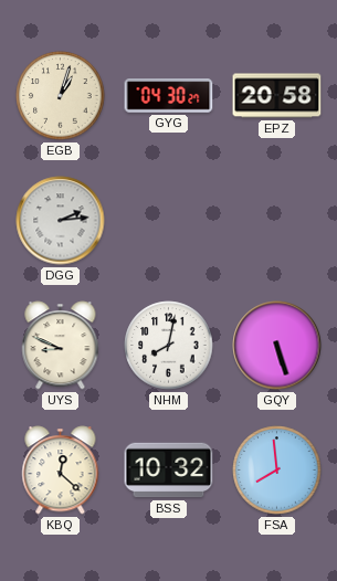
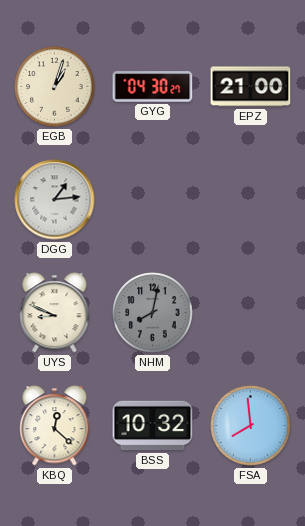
EPZ: 20:58 -> 21:00 (251, 87)
DGG: 2:14 -> 1:14 (55, 200)
NHM dial: white -> grey (153, 313)
GQY: 5:27 -> none (277, 346)
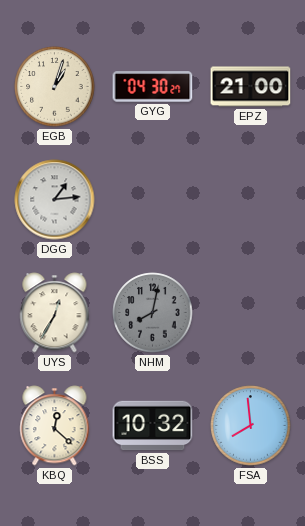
UYS: 8:49 -> 12:35 (55, 313)
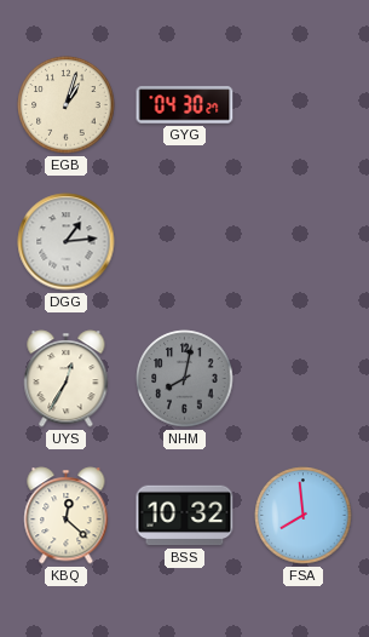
EPZ: 21:00 -> none (251, 87)
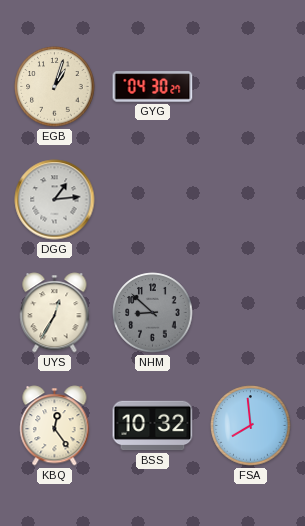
NHM: 8:02 -> 8:52 (153, 313)
KBQ: 12:22 -> 12:24 (55, 426)
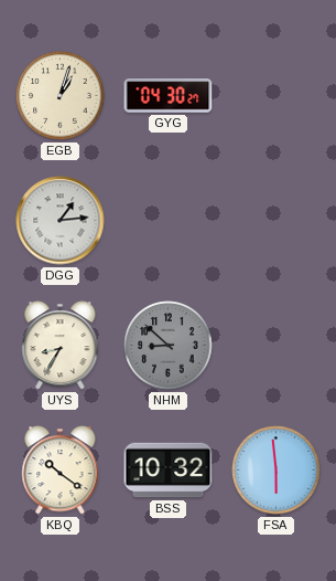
UYS: 12:35 -> 8:35 (61, 346)
KBQ: 12:24 -> 10:21 (61, 471)
FSA: 7:59 -> 5:59 (277, 471)
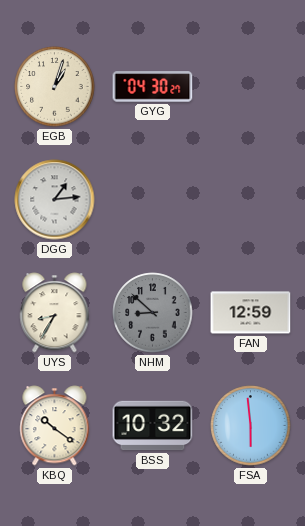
FAN: none -> 12:59 (251, 313)
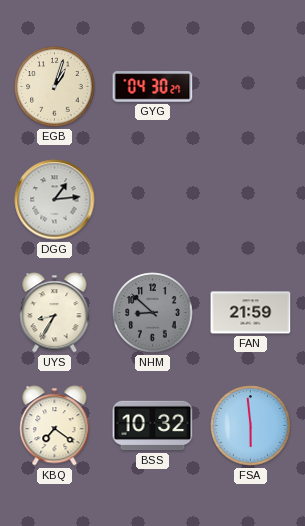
FAN: 12:59 -> 21:59 (251, 313)
KBQ: 10:21 -> 7:21 (55, 426)
